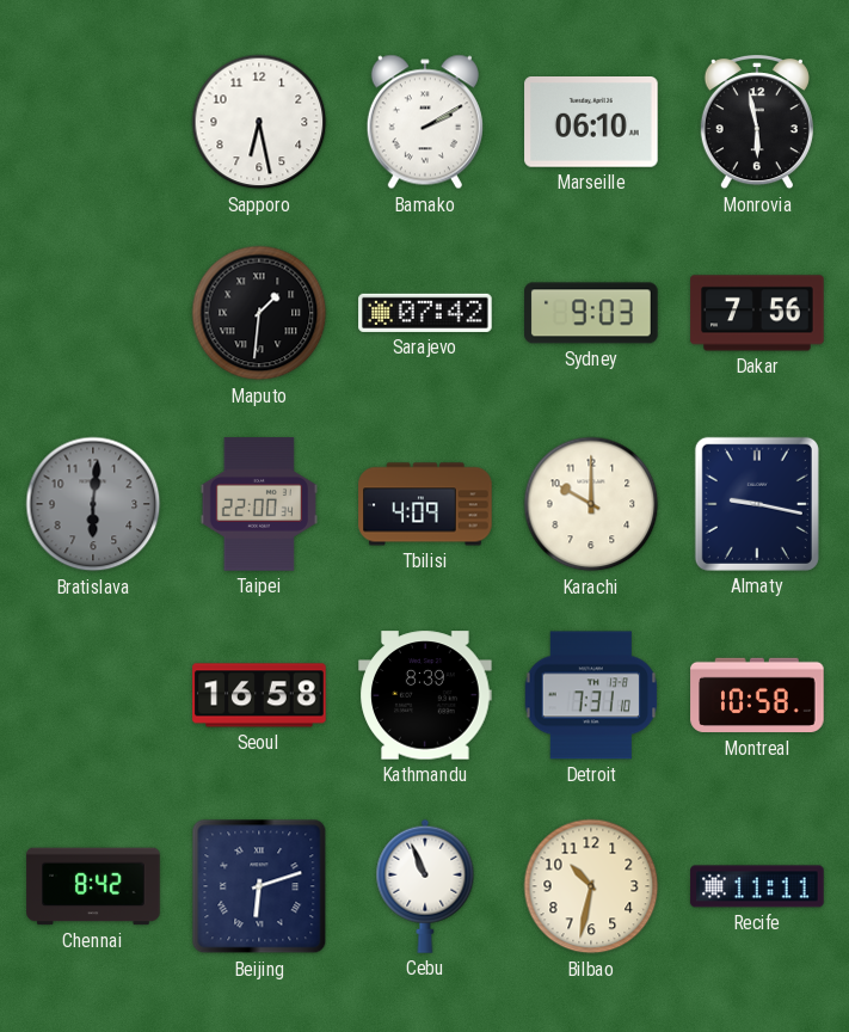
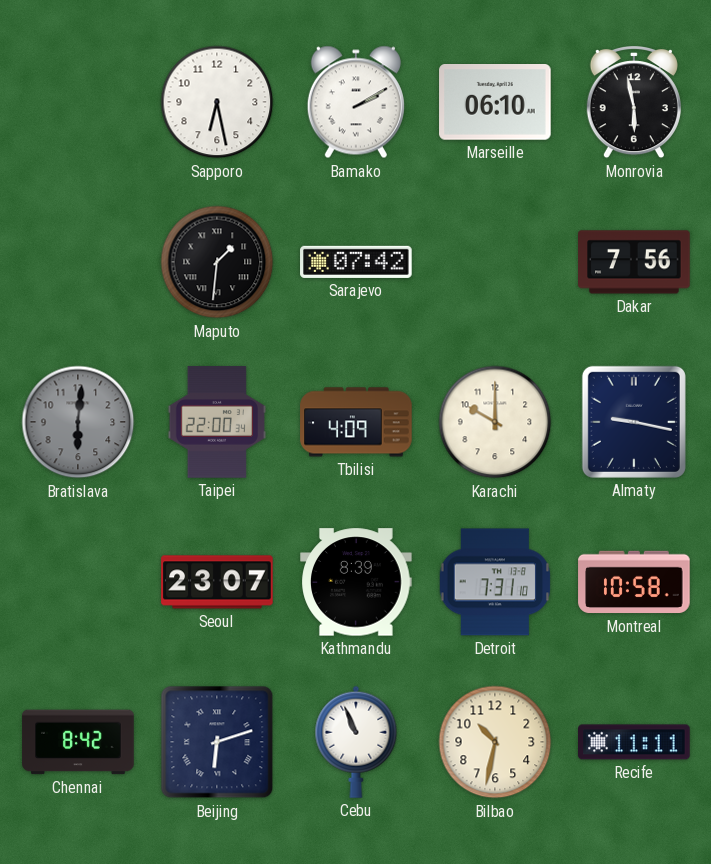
Sydney: 9:03 -> none (591, 313)
Seoul: 16:58 -> 23:07 (217, 582)
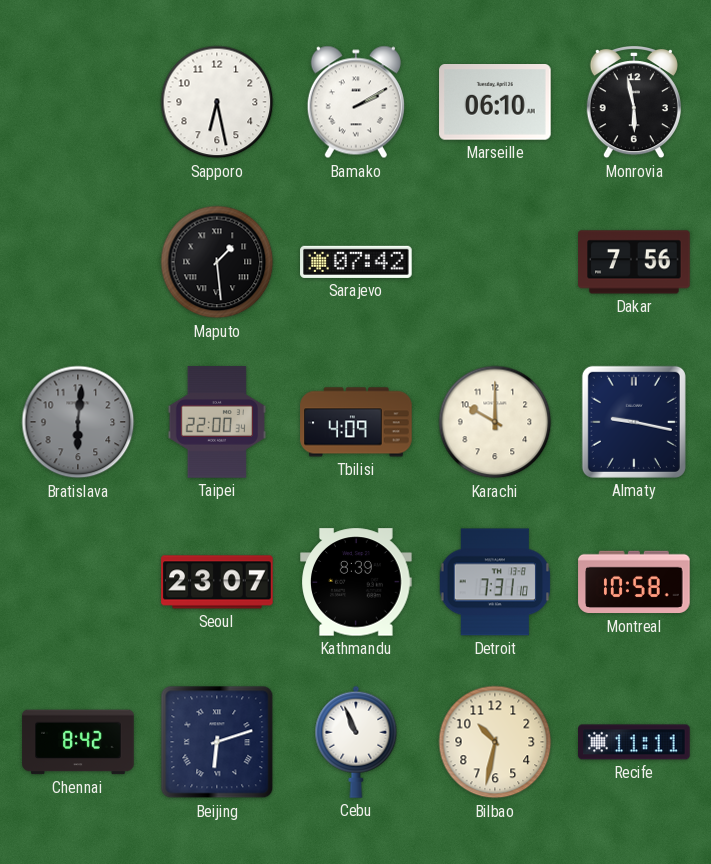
Maputo: 1:31 -> 1:29 (217, 262)
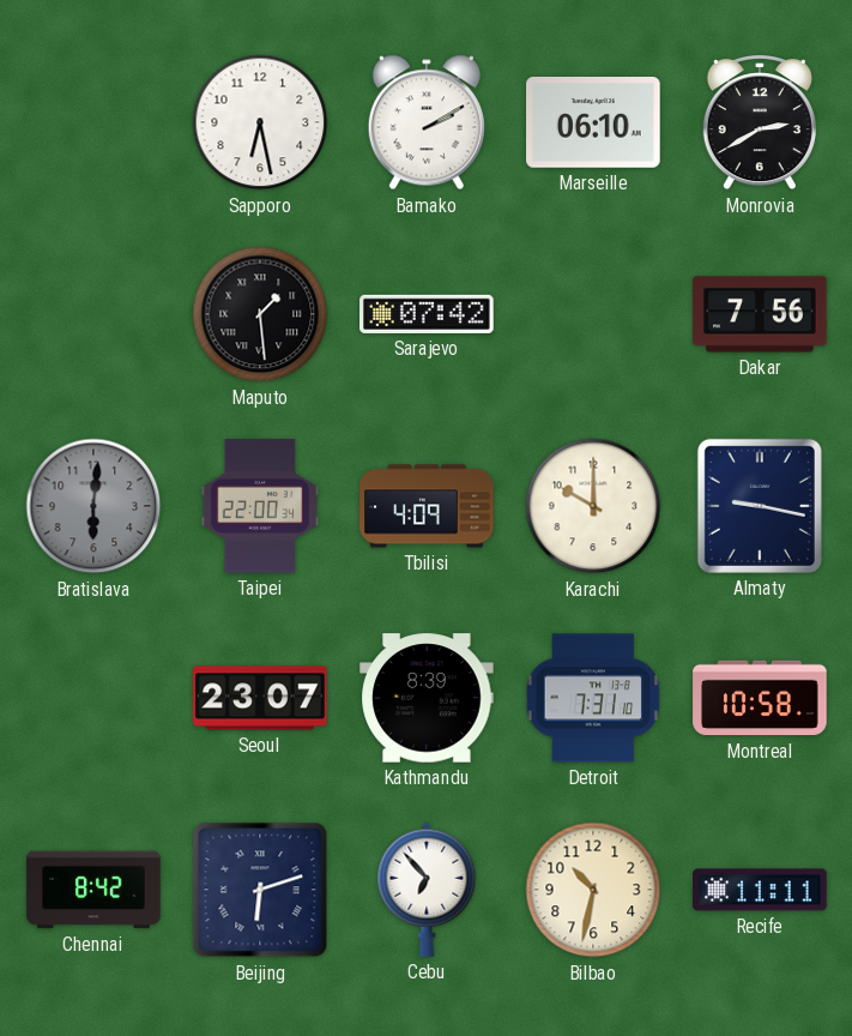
Monrovia: 5:58 -> 2:40 (760, 124)
Cebu: 10:56 -> 6:53 (427, 890)
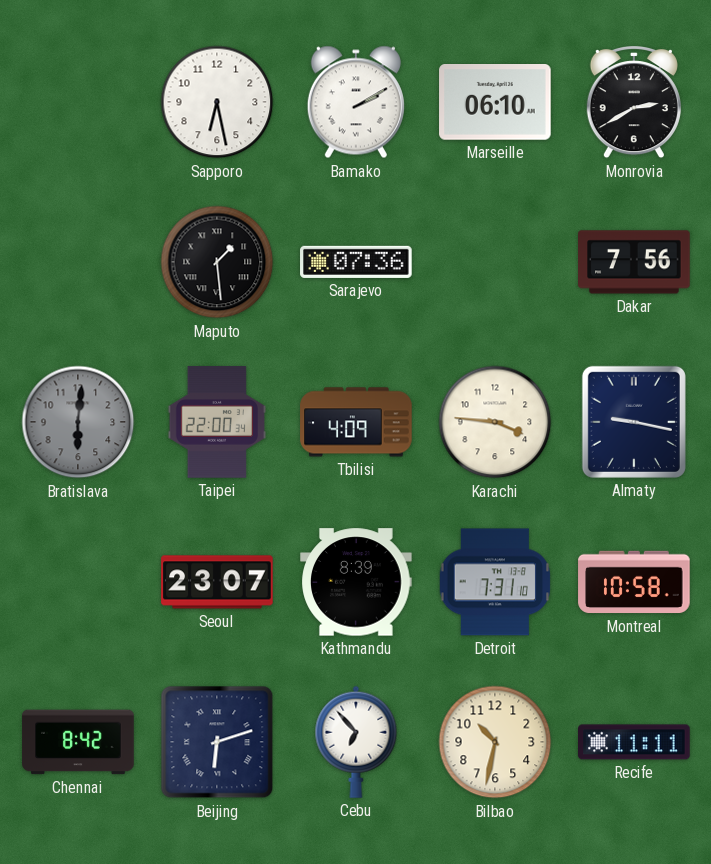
Sarajevo: 07:42 -> 07:36 (356, 262)
Karachi: 10:00 -> 3:46 (495, 422)
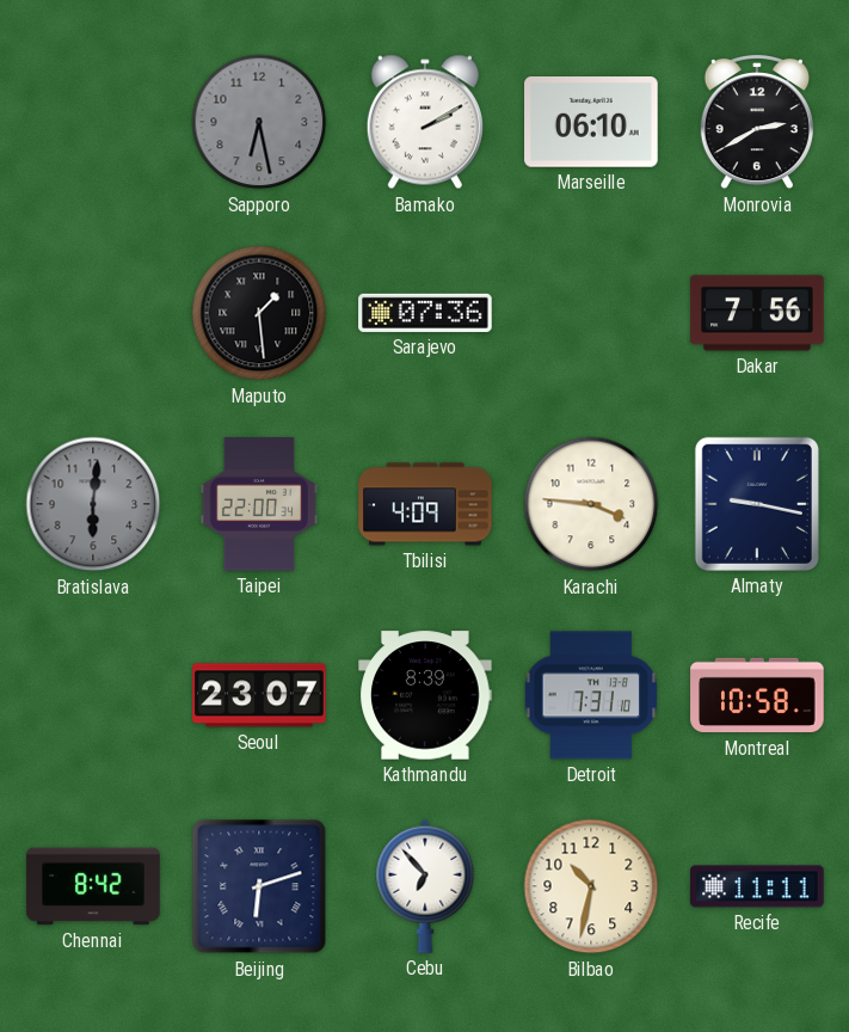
Sapporo dial: white -> grey (259, 122)
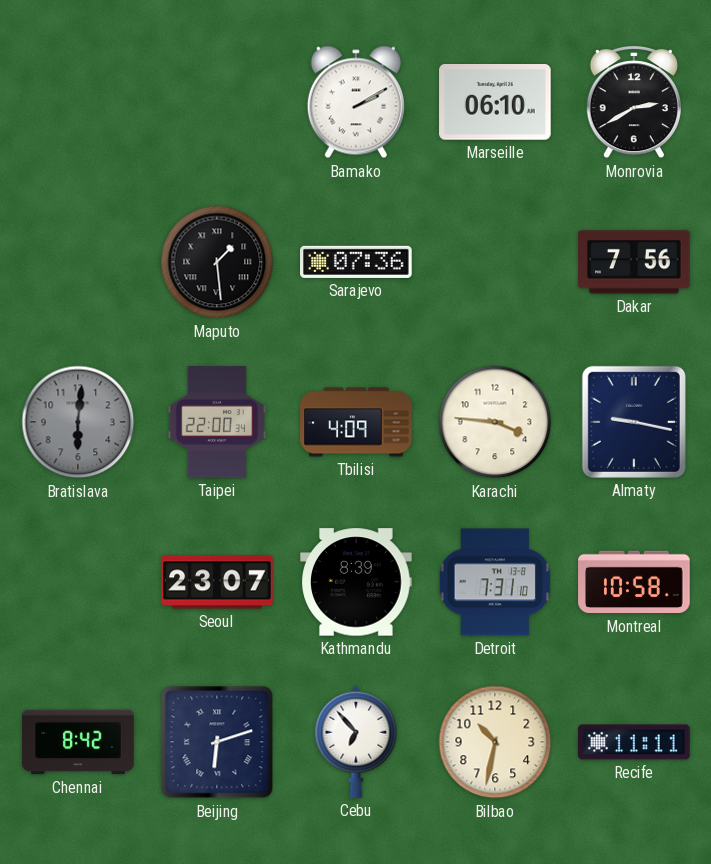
Sapporo: 6:28 -> none (259, 122)
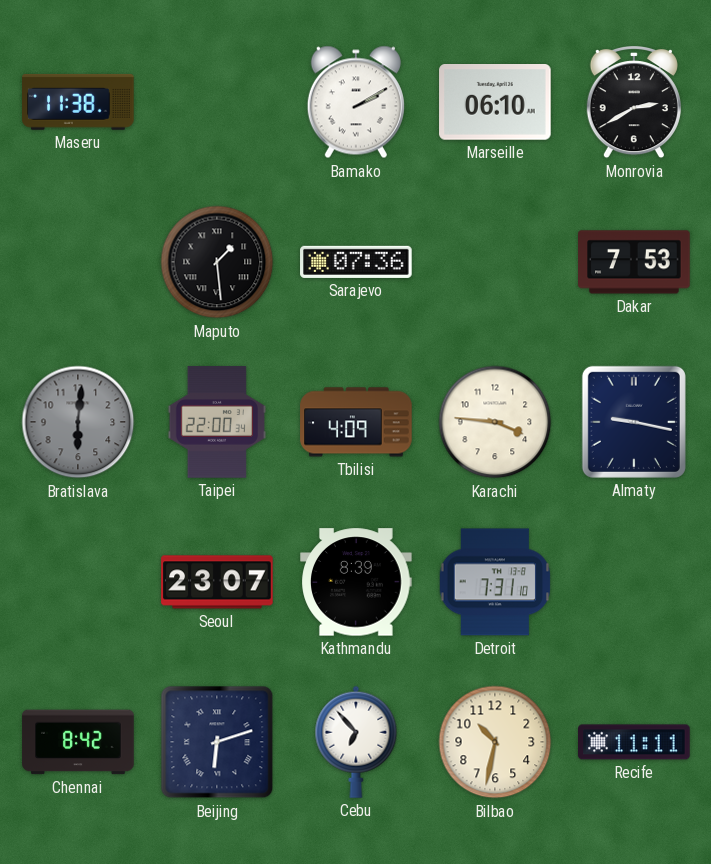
Maseru: none -> 11:38 (78, 102)
Dakar: 7:56 -> 7:53 (634, 262)
Montreal: 10:58 -> none (634, 582)
